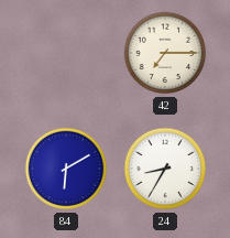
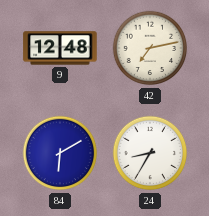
9: none -> 12:48 (60, 48)
42: 7:15 -> 7:13 (150, 48)
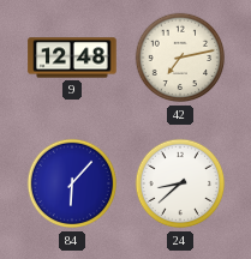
84: 6:10 -> 6:07 (72, 183)
24: 8:35 -> 8:38 (180, 183)
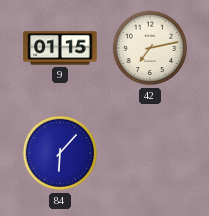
9: 12:48 -> 01:15 (60, 48)
24: 8:38 -> none (180, 183)
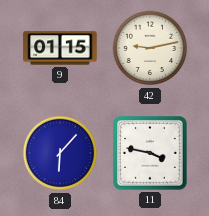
42: 7:13 -> 9:13 (150, 48)
11: none -> 3:47 (150, 153)
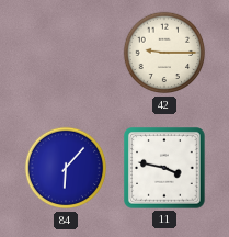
9: 01:15 -> none (60, 48)
42: 9:13 -> 9:15 (164, 53)
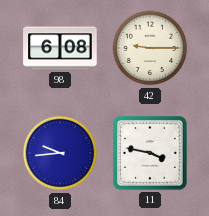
98: none -> 6:08 (60, 48)
84: 6:07 -> 9:44 (60, 153)
